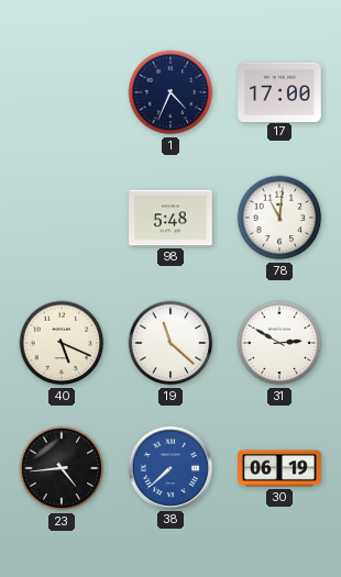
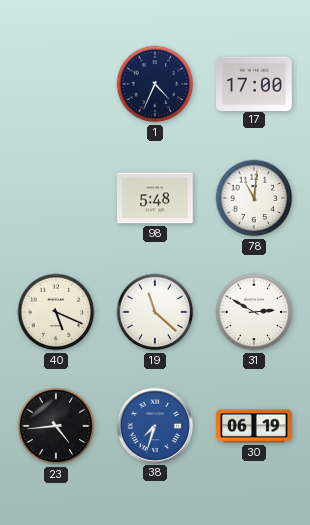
38: 7:38 -> 7:33 (154, 425)
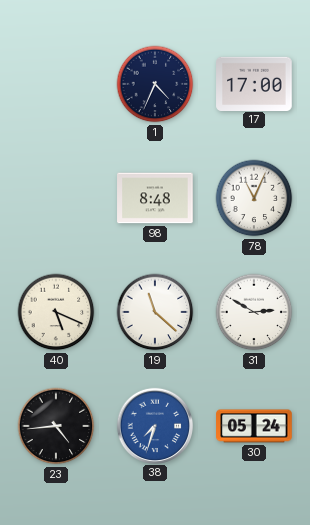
98: 5:48 -> 8:48 (155, 198)
78: 11:01 -> 11:04 (254, 198)
30: 06:19 -> 05:24 (254, 426)
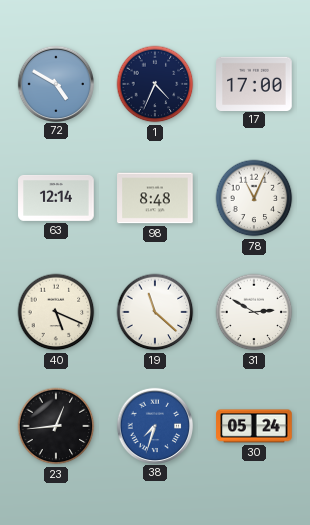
72: none -> 4:50 (55, 83)
63: none -> 12:14 (56, 198)
23: 4:44 -> 12:44 (56, 426)
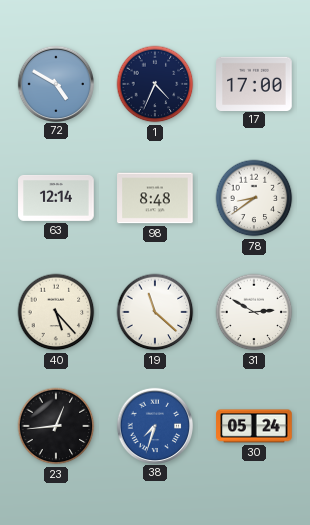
78: 11:04 -> 8:39 (254, 198)
40: 5:19 -> 5:23 (56, 312)
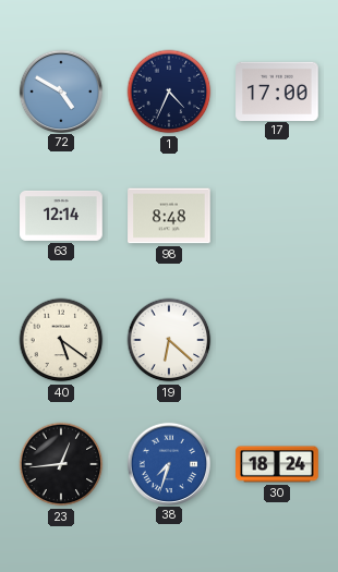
78: 8:39 -> none (254, 198)
40: 5:23 -> 5:21 (61, 340)
19: 11:22 -> 6:22 (169, 340)
31: 2:50 -> none (254, 312)
30: 05:24 -> 18:24 (277, 464)
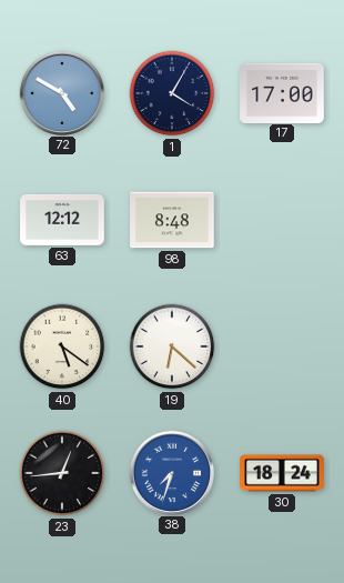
1: 4:34 -> 4:05 (172, 93)
63: 12:14 -> 12:12 (62, 220)
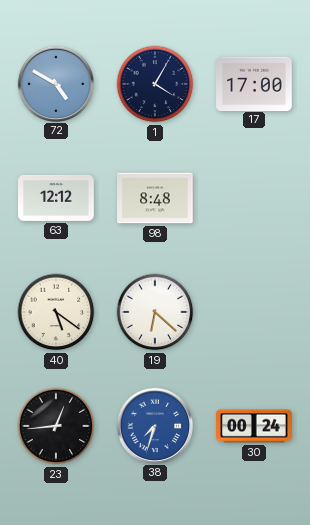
30: 18:24 -> 00:24 (254, 426)
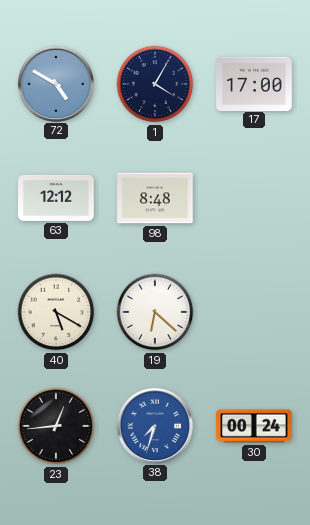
40: 5:21 -> 5:20 (56, 312)
